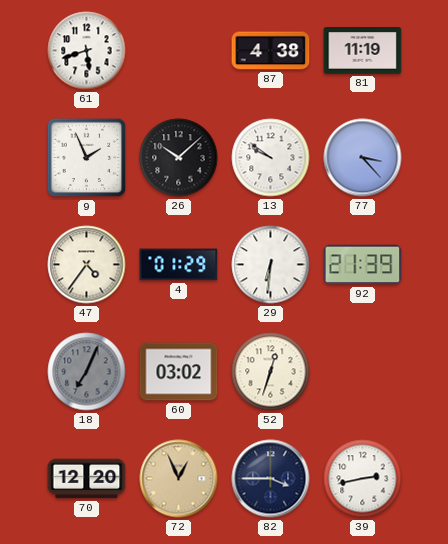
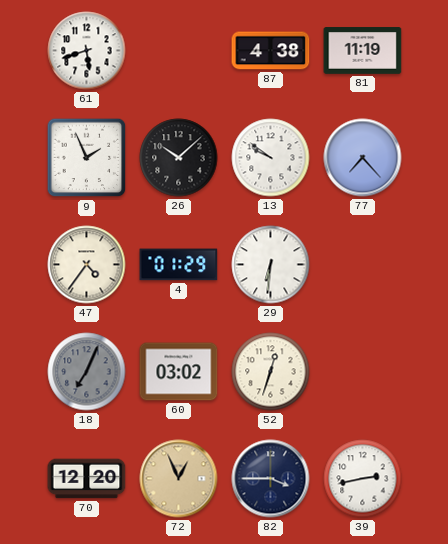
77: 3:23 -> 7:23 (363, 158)
92: 21:39 -> none (363, 265)
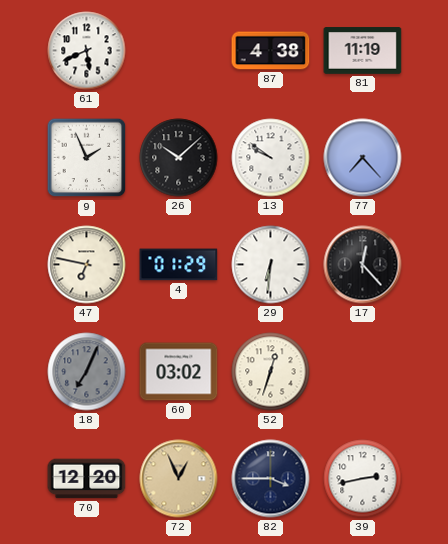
61: 5:42 -> 5:41 (87, 51)
47: 4:36 -> 6:47 (87, 265)
17: none -> 12:23 (363, 265)
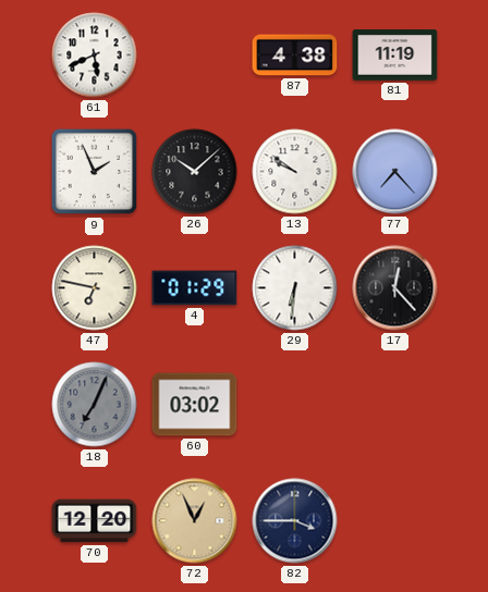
52: 12:33 -> none (271, 372)
39: 2:43 -> none (363, 479)
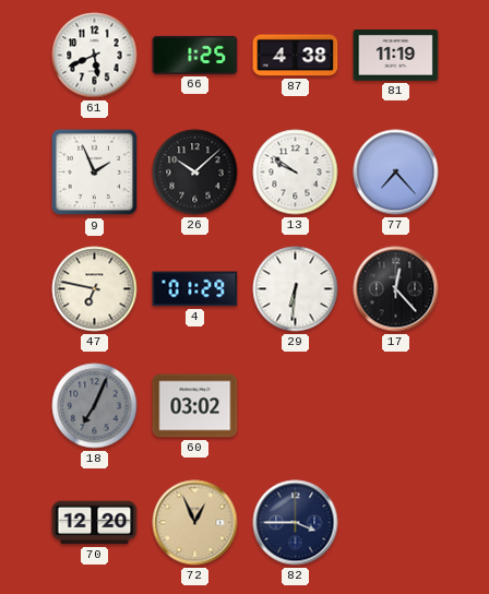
66: none -> 1:25 (195, 55)
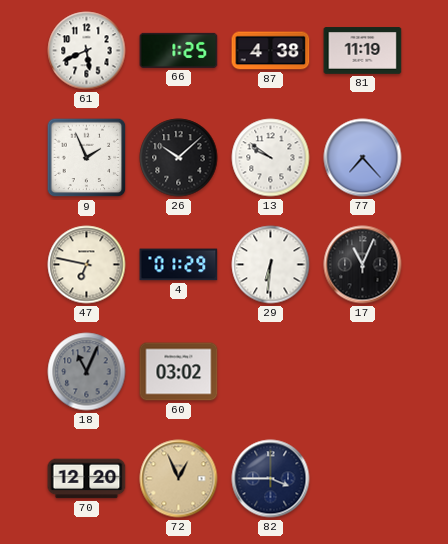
17: 12:23 -> 11:04 (363, 265)
18: 7:04 -> 11:04 (87, 372)
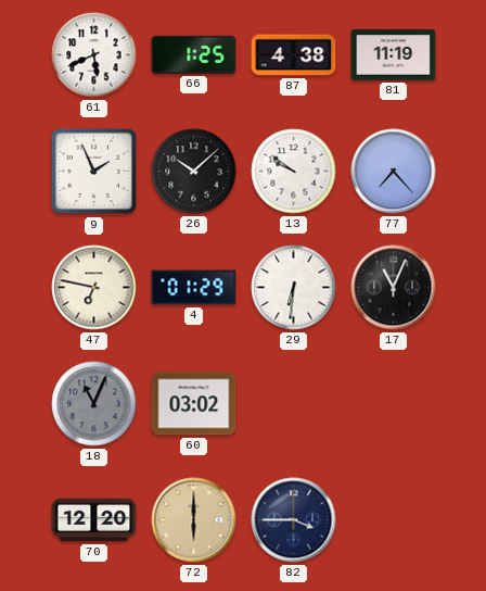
72: 12:56 -> 6:00 (194, 520)
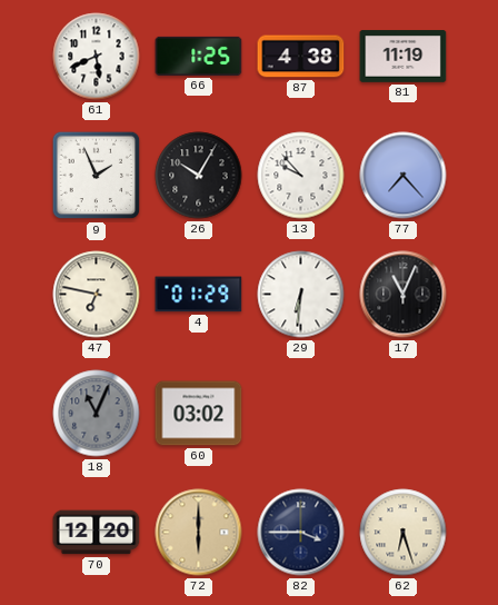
26: 10:08 -> 10:05 (199, 176)
13: 9:51 -> 9:53 (301, 176)
62: none -> 6:27 (404, 533)
